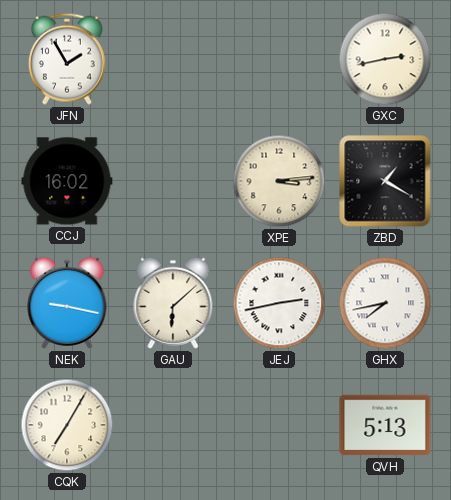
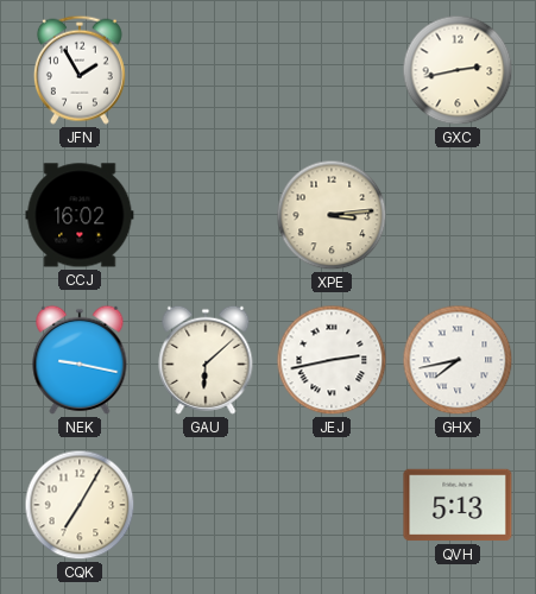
ZBD: 1:20 -> none (385, 181)
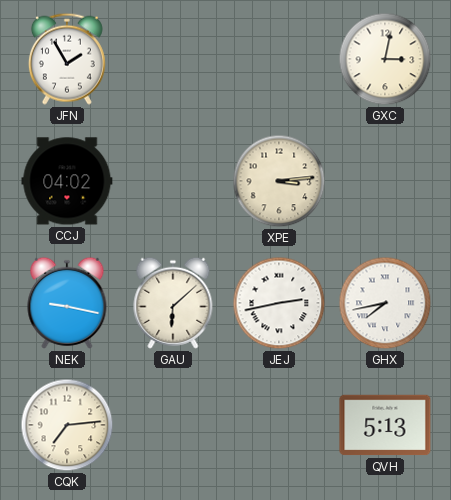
GXC: 2:43 -> 3:02 (385, 59)
CCJ: 16:02 -> 04:02 (67, 181)
CQK: 7:05 -> 7:14 (67, 425)
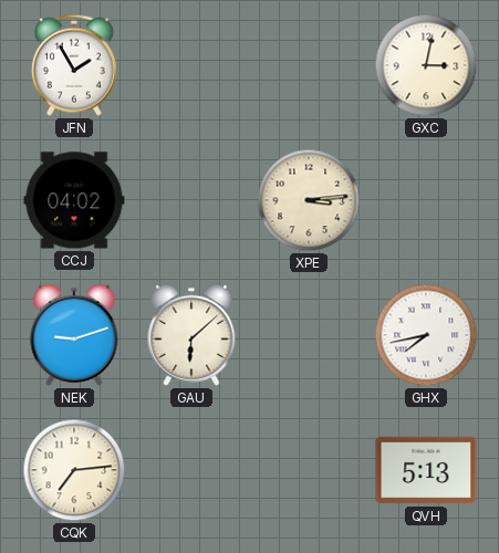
NEK: 9:17 -> 9:12 (74, 335)
JEJ: 2:43 -> none (279, 303)
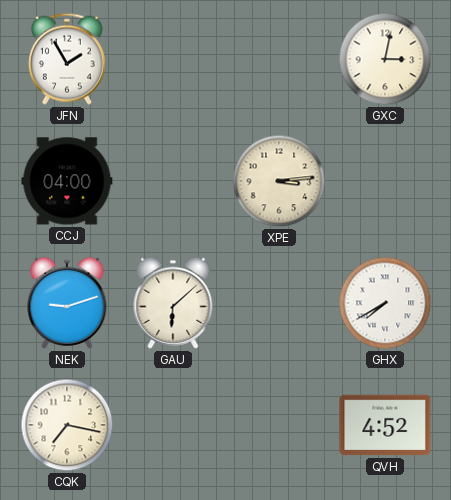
CCJ: 04:02 -> 04:00 (67, 181)
GHX: 7:43 -> 7:40 (385, 303)
CQK: 7:14 -> 7:17 (67, 425)
QVH: 5:13 -> 4:52 (385, 425)
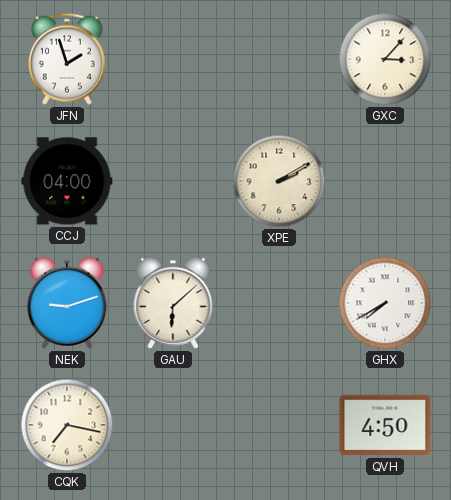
JFN: 1:55 -> 1:57 (67, 59)
GXC: 3:02 -> 3:07 (385, 59)
XPE: 3:14 -> 2:10 (279, 181)
QVH: 4:52 -> 4:50 (385, 425)
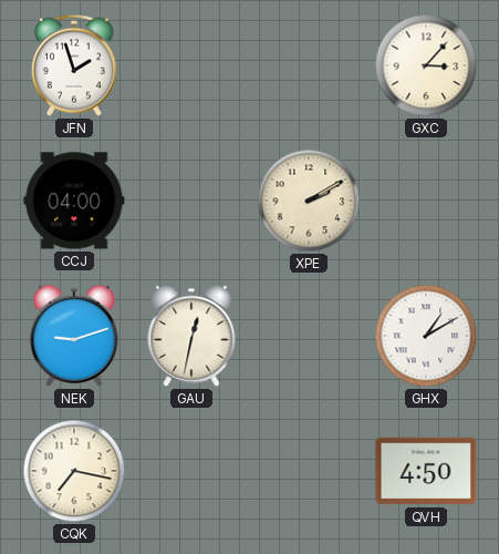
GAU: 6:08 -> 12:32 (191, 336)
GHX: 7:40 -> 1:10 (426, 336)
